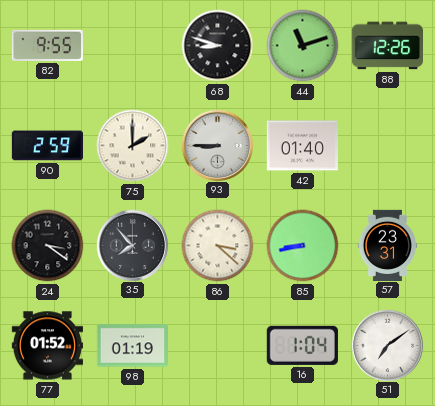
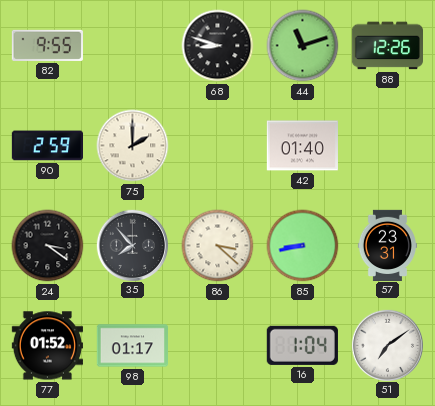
93: 8:45 -> none (218, 145)
98: 01:19 -> 01:17 (132, 346)
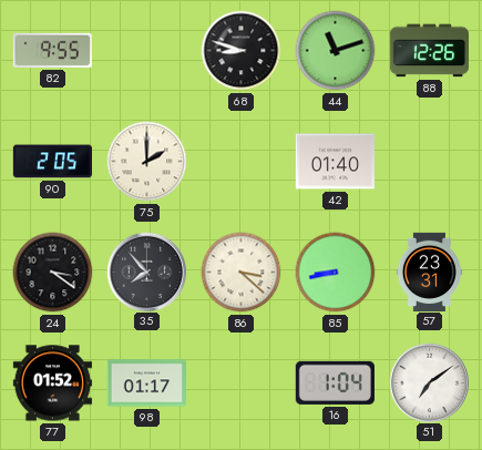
90: 2:59 -> 2:05 (52, 162)
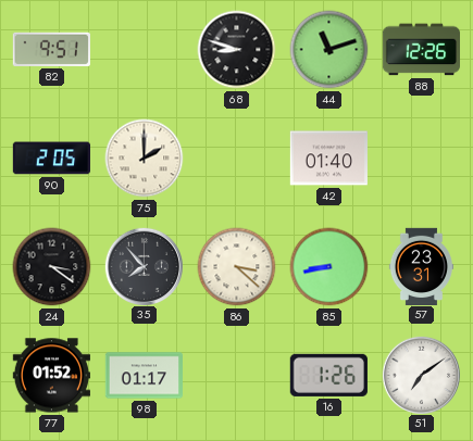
82: 9:55 -> 9:51 (51, 49)
16: 1:04 -> 1:26 (328, 375)
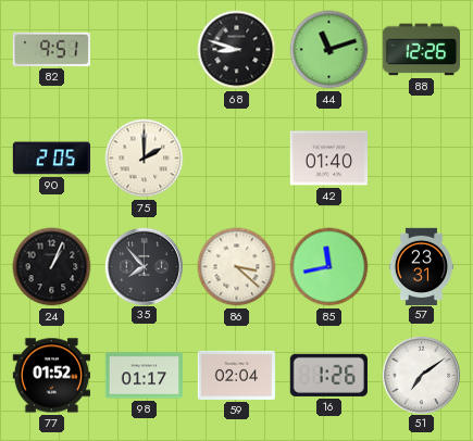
24: 3:21 -> 1:04 (52, 267)
85: 8:43 -> 11:43 (329, 267)
59: none -> 02:04 (236, 375)
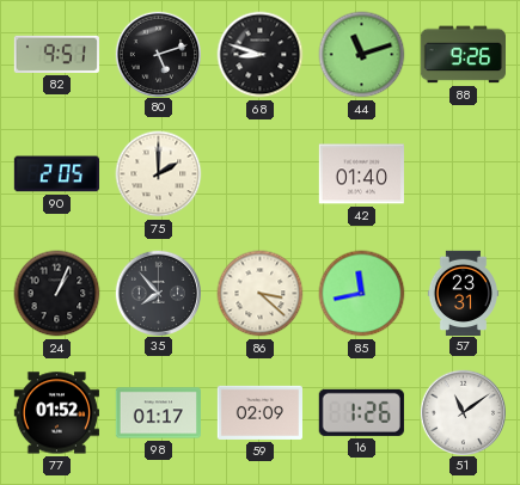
80: none -> 5:12 (159, 54)
88: 12:26 -> 9:26 (463, 55)
59: 02:04 -> 02:09 (259, 412)
51: 7:09 -> 11:09 (464, 412)
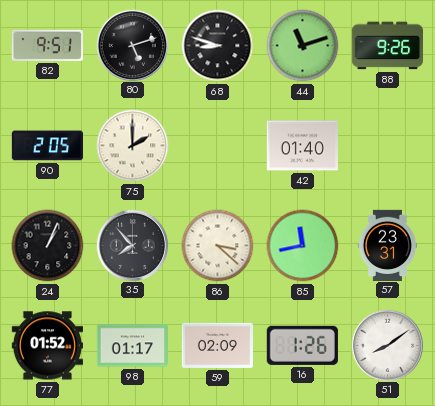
51: 11:09 -> 8:09 (388, 345)
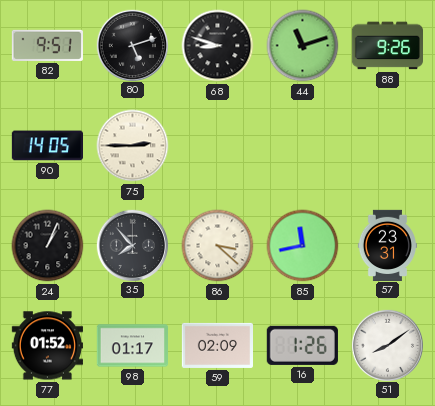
90: 2:05 -> 14:05 (47, 146)
75: 2:00 -> 2:45 (133, 146)
42: 01:40 -> none (302, 146)
